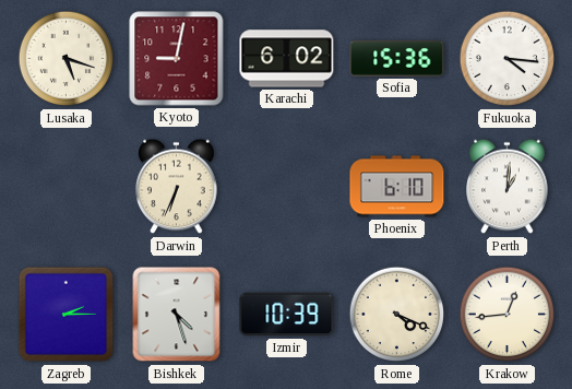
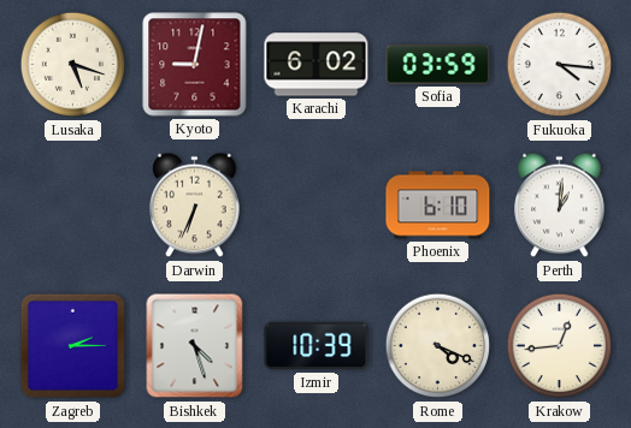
Sofia: 15:36 -> 03:59 (438, 65)
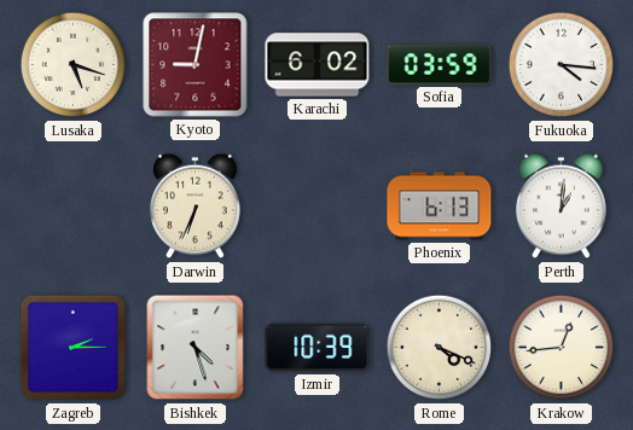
Phoenix: 6:10 -> 6:13 (440, 207)
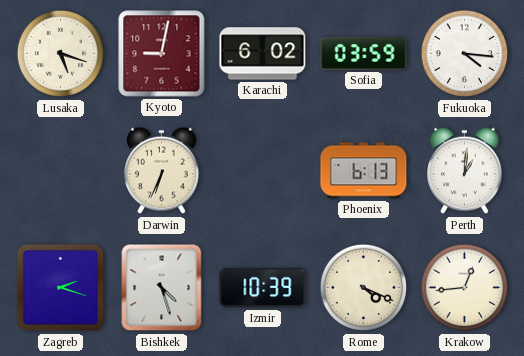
Zagreb: 2:15 -> 2:18 (61, 288)
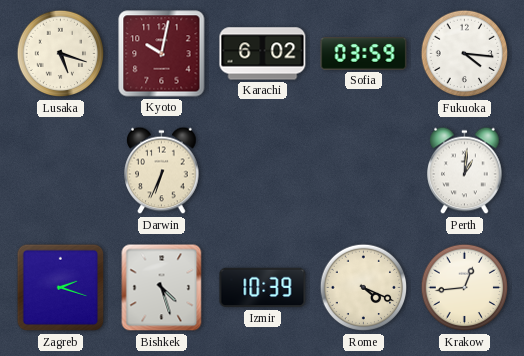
Kyoto: 9:02 -> 10:02 (162, 54)
Phoenix: 6:13 -> none (364, 171)
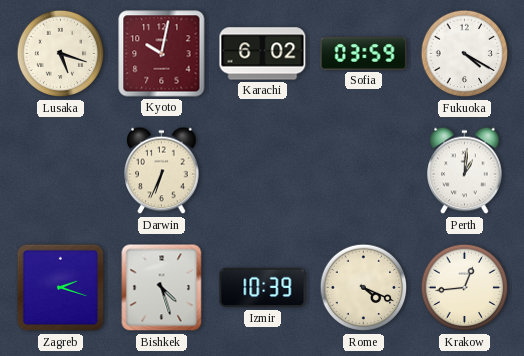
Fukuoka: 4:16 -> 4:20 (465, 54)
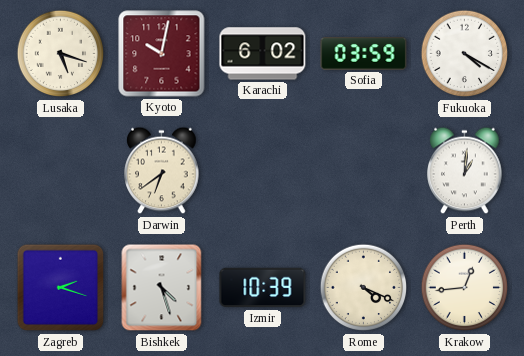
Darwin: 6:34 -> 6:39 (162, 171)
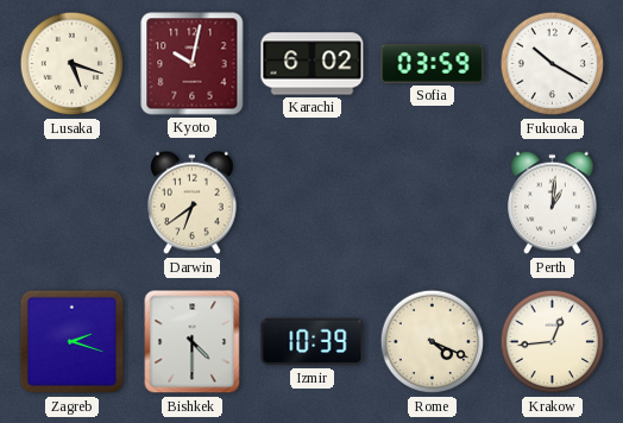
Fukuoka: 4:20 -> 10:20 (553, 64)
Bishkek: 4:27 -> 4:30 (193, 342)
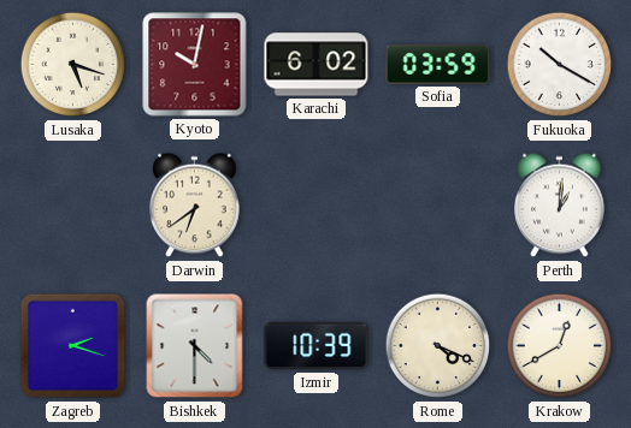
Krakow: 12:44 -> 12:40 (560, 346)
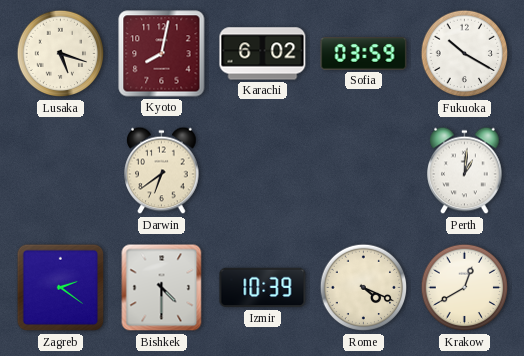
Kyoto: 10:02 -> 8:02 (162, 54)
Zagreb: 2:18 -> 2:21 (61, 288)
